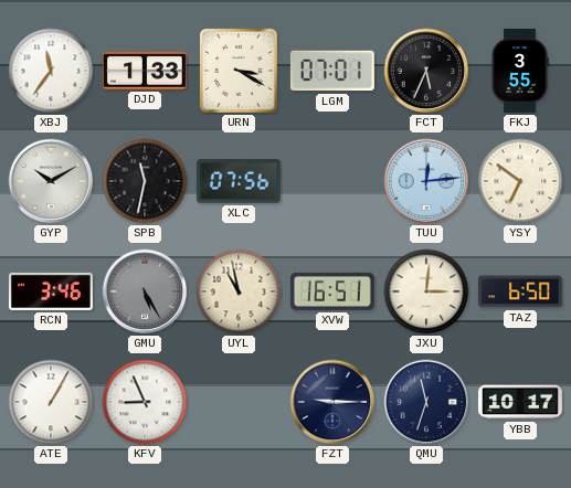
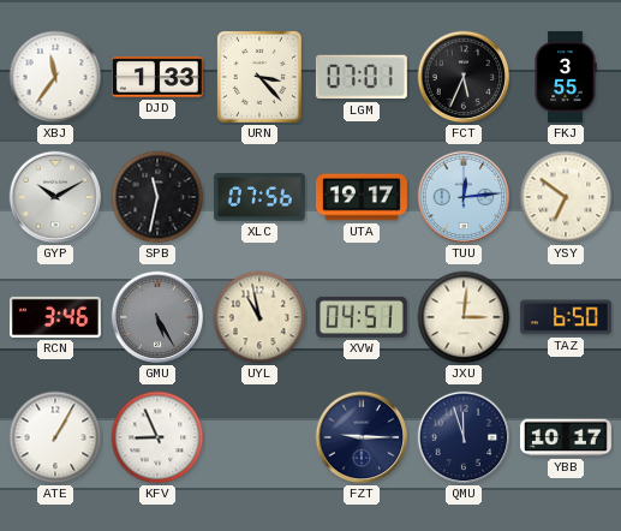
URN: 3:20 -> 3:23 (259, 77)
UTA: none -> 19:17 (362, 197)
XVW: 16:51 -> 04:51 (362, 317)
QMU: 11:33 -> 11:57 (464, 437)
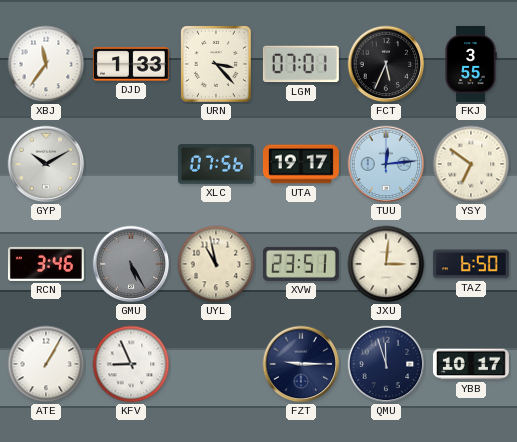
SPB: 11:32 -> none (157, 197)
XVW: 04:51 -> 23:51 (301, 264)
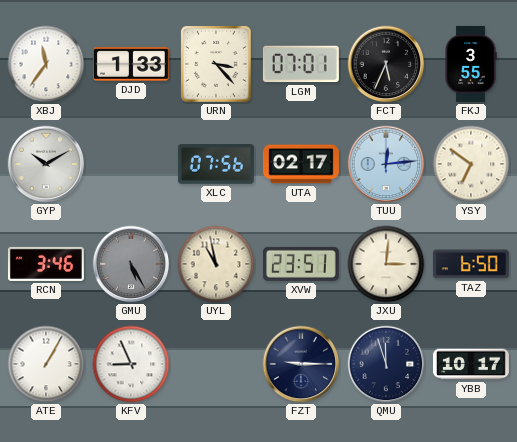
UTA: 19:17 -> 02:17 (301, 164)
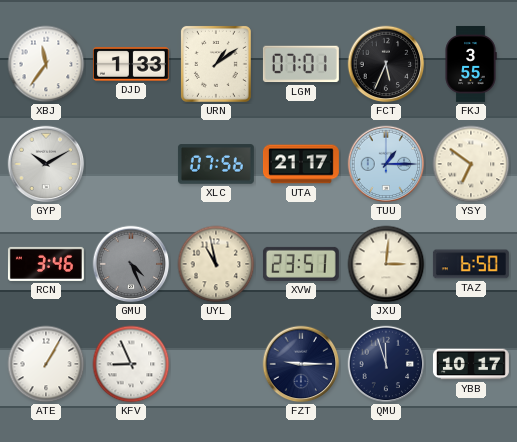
URN: 3:23 -> 1:09 (216, 64)
UTA: 02:17 -> 21:17 (301, 164)
TUU: 12:14 -> 1:15 (386, 164)
GMU: 5:25 -> 4:26 (131, 264)
